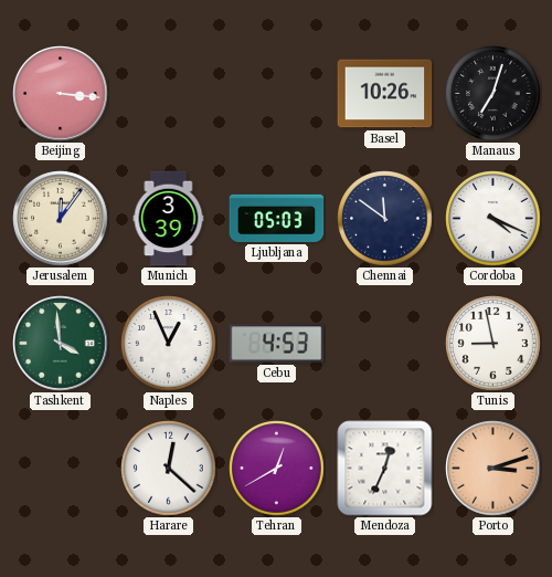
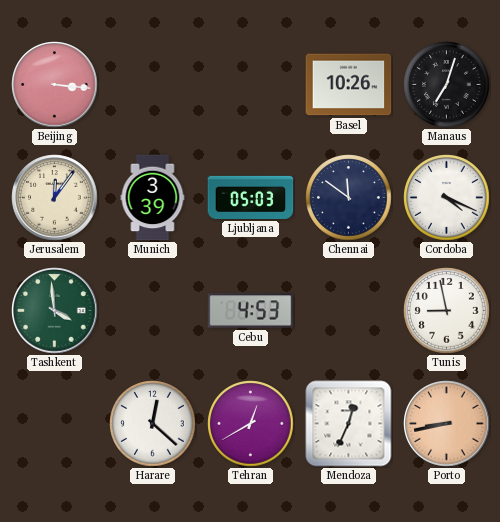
Naples: 12:56 -> none (169, 344)
Porto: 3:12 -> 8:43 (447, 424)
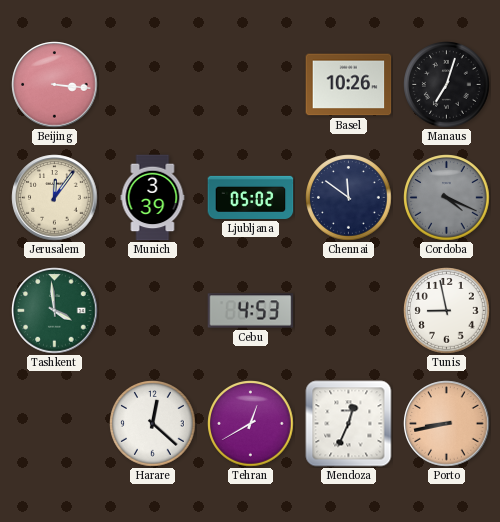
Ljubljana: 05:03 -> 05:02 (251, 197)
Cordoba dial: white -> grey (447, 198)
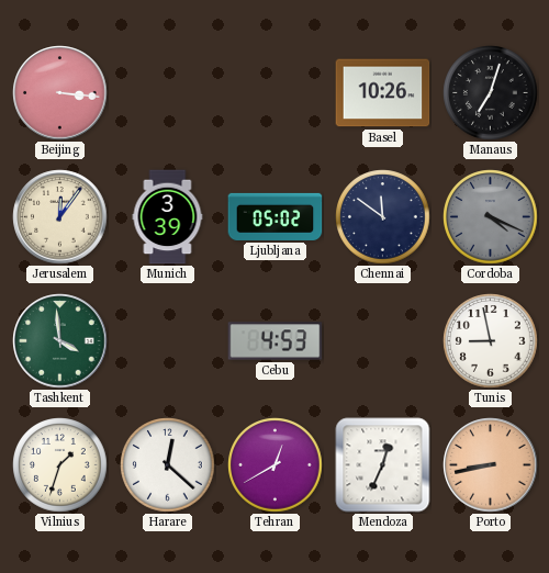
Vilnius: none -> 1:33 (60, 465)
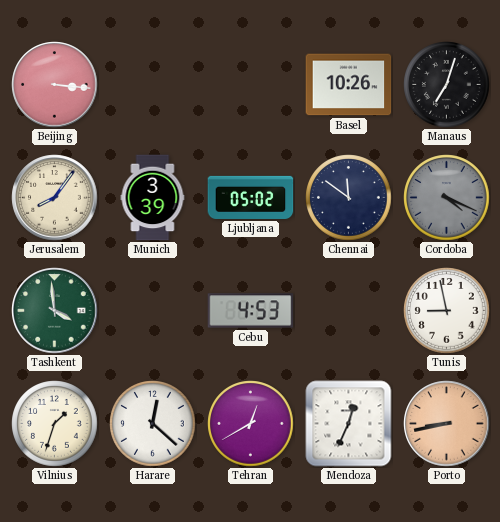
Jerusalem: 12:06 -> 8:06 (55, 198)
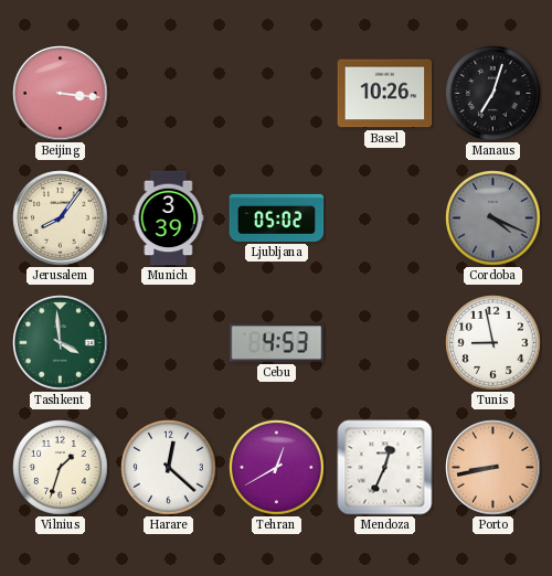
Chennai: 11:51 -> none (349, 198)
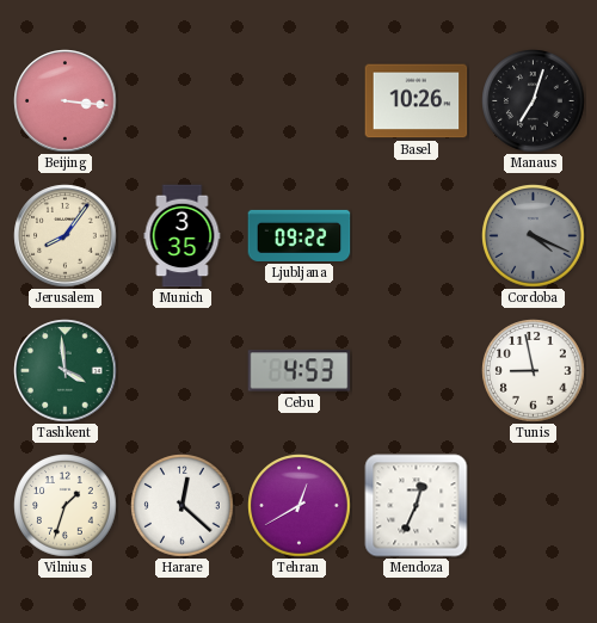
Munich: 3:39 -> 3:35 (183, 236)
Ljubljana: 05:02 -> 09:22 (300, 235)
Porto: 8:43 -> none (493, 468)
